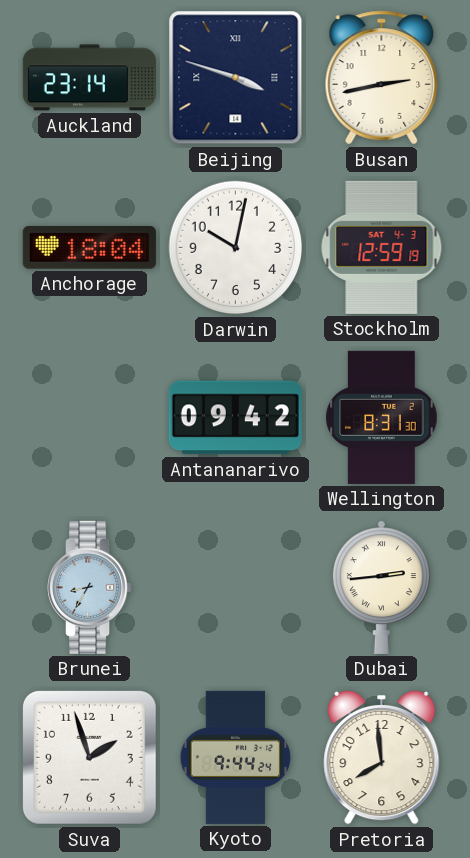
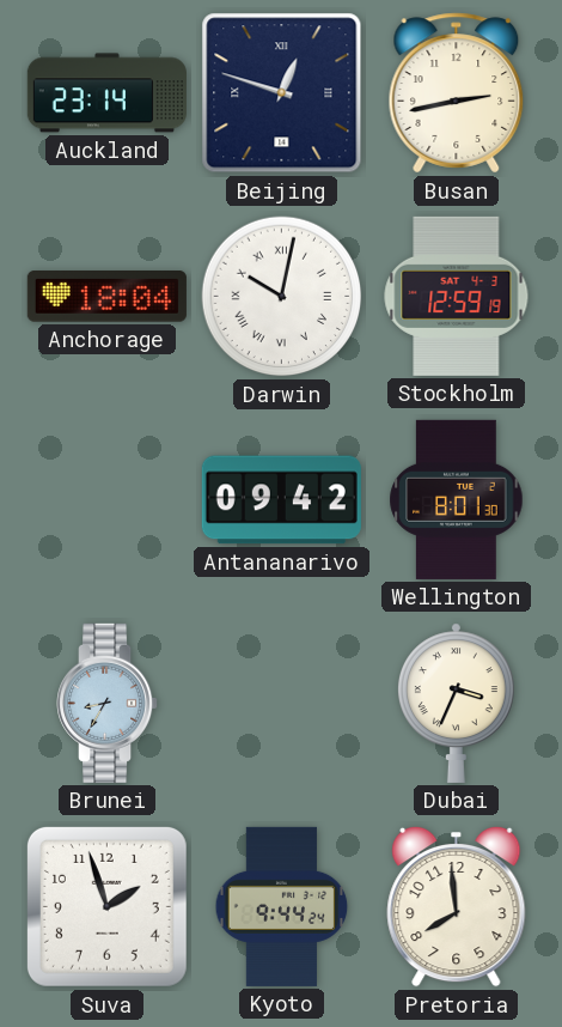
Beijing: 3:48 -> 12:48 (282, 93)
Darwin numerals: Arabic -> Roman (282, 297)
Wellington: 8:31 -> 8:01 (457, 499)
Dubai: 2:44 -> 3:34 (457, 703)
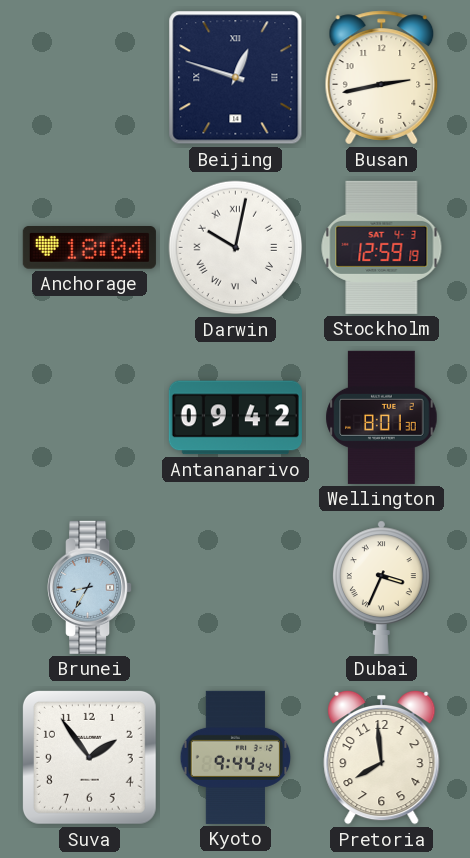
Auckland: 23:14 -> none (106, 93)
Suva: 1:57 -> 1:54 (89, 757)
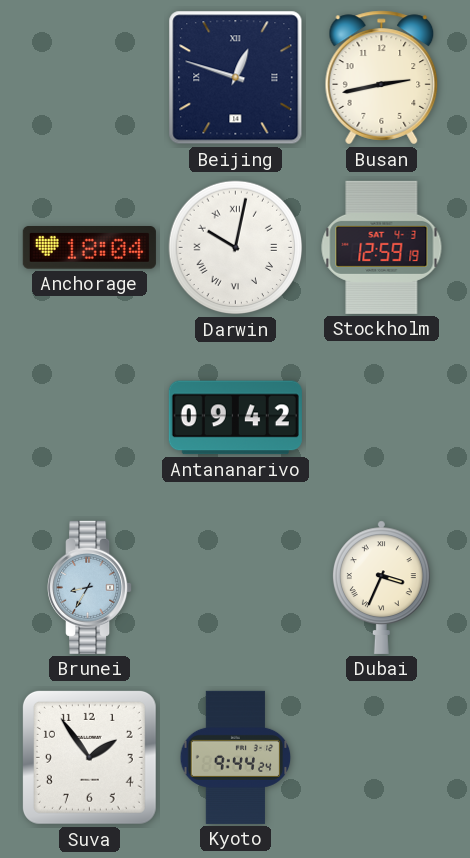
Wellington: 8:01 -> none (382, 417)
Pretoria: 7:59 -> none (382, 757)
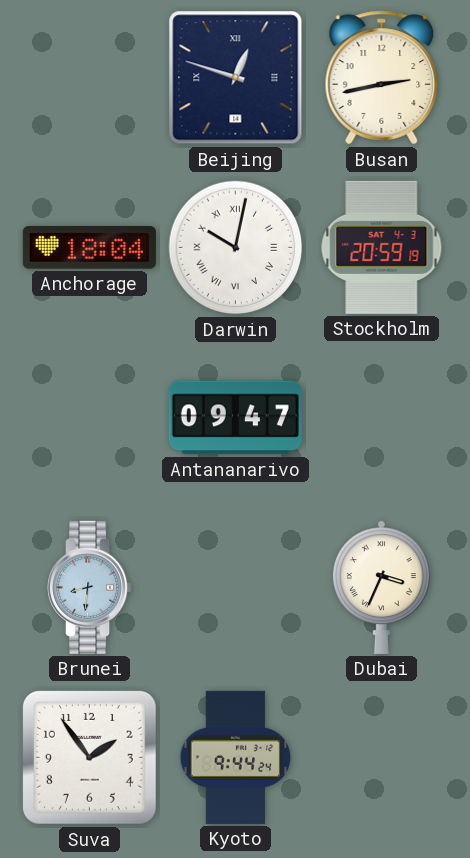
Stockholm: 12:59 -> 20:59 (382, 247)
Antananarivo: 09:42 -> 09:47 (235, 418)
Brunei: 8:35 -> 8:31 (90, 587)
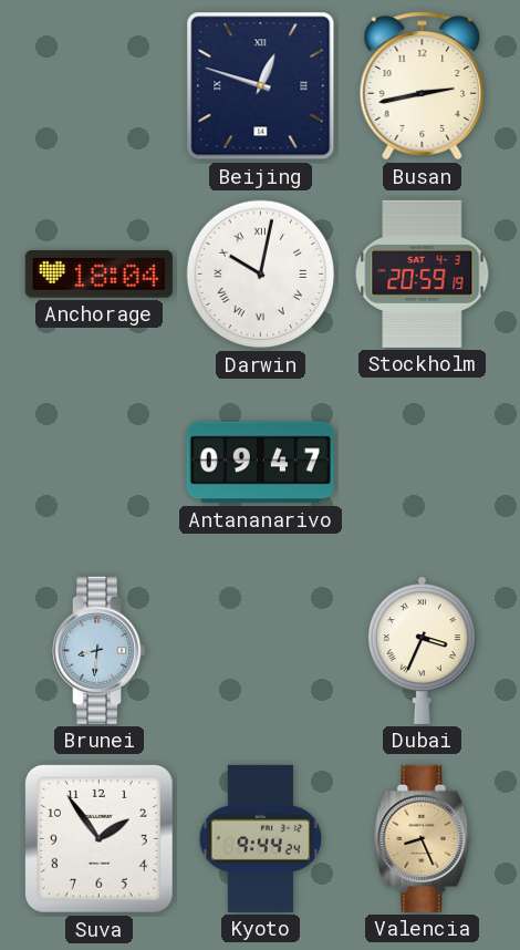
Valencia: none -> 8:26 (423, 838)
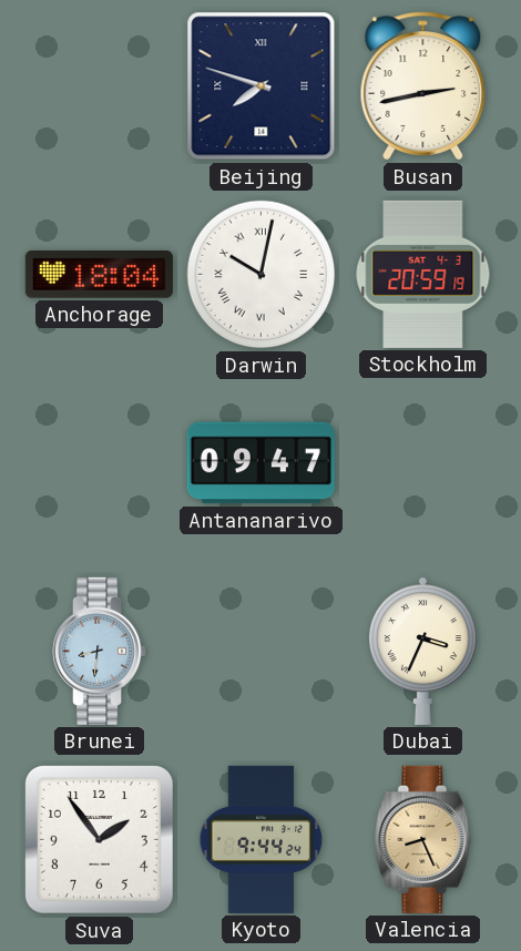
Beijing: 12:48 -> 7:48 (262, 86)
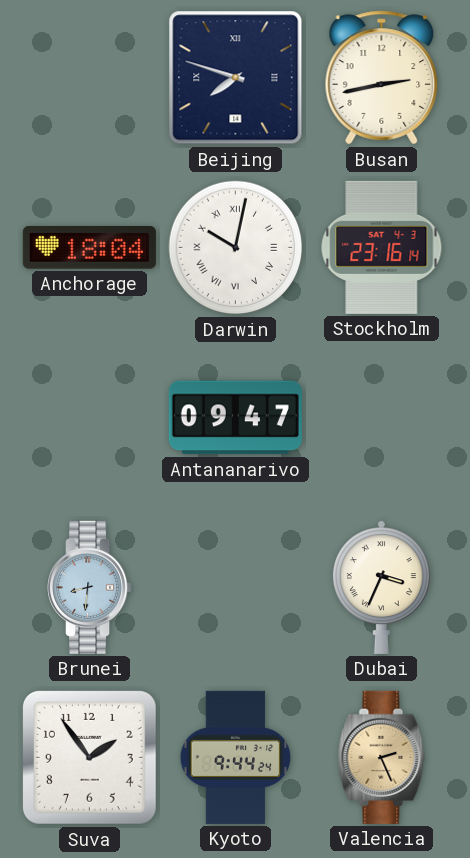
Stockholm: 20:59 -> 23:16 (382, 247)
Valencia: 8:26 -> 2:26 (382, 757)
